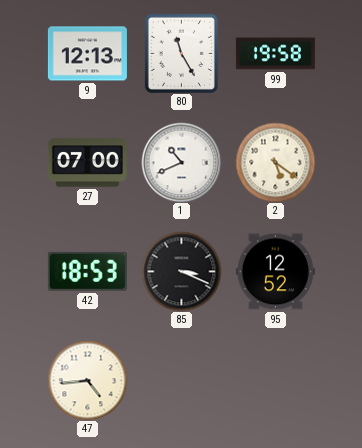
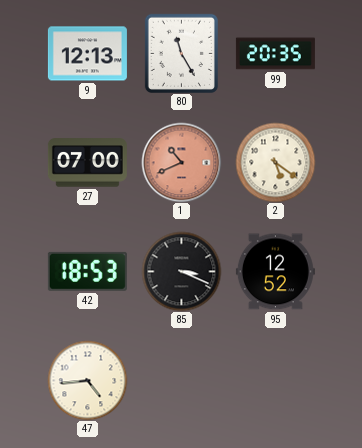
99: 19:58 -> 20:35 (275, 54)
1 dial: white -> salmon (181, 162)
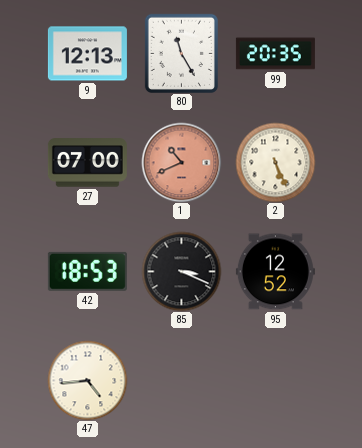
2: 5:21 -> 5:26 (275, 162)
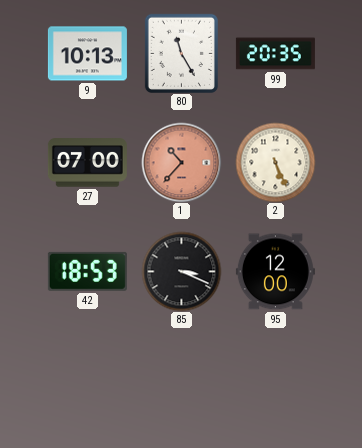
9: 12:13 -> 10:13 (87, 54)
1: 10:41 -> 10:37 (181, 162)
95: 12:52 -> 12:00 (275, 272)
47: 4:44 -> none (87, 380)
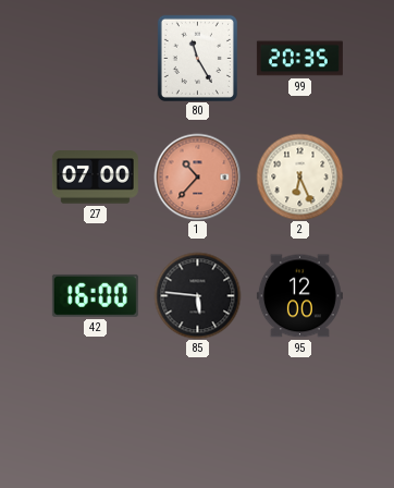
9: 10:13 -> none (87, 54)
2: 5:26 -> 6:26 (299, 176)
42: 18:53 -> 16:00 (95, 295)
85: 3:19 -> 5:46 (197, 295)
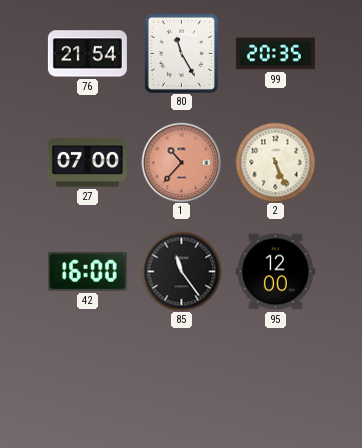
76: none -> 21:54 (87, 54)
2: 6:26 -> 5:26 (275, 162)
85: 5:46 -> 11:24 (181, 271)
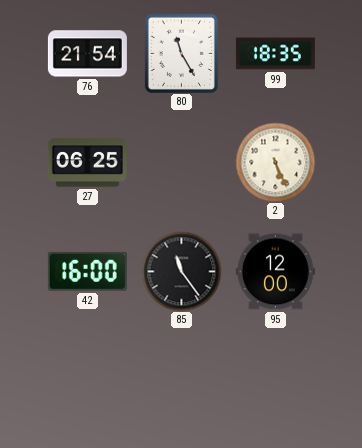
99: 20:35 -> 18:35 (275, 54)
27: 07:00 -> 06:25 (87, 163)
1: 10:37 -> none (181, 162)
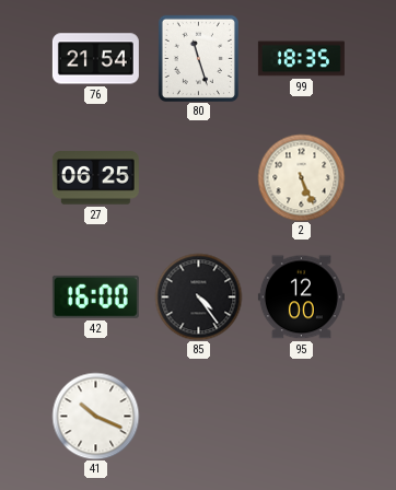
80: 11:25 -> 11:27 (198, 58)
85: 11:24 -> 4:24 (198, 296)
41: none -> 10:19 (95, 416)
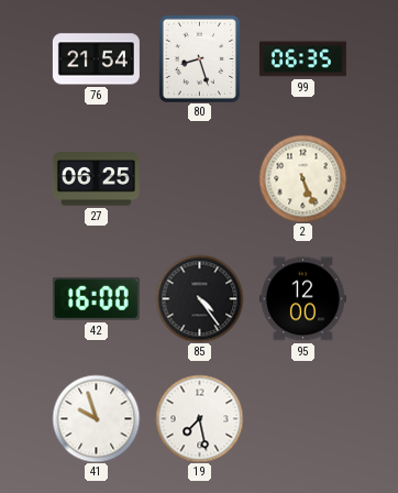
80: 11:27 -> 8:27 (199, 58)
99: 18:35 -> 06:35 (302, 59)
41: 10:19 -> 9:57 (96, 418)
19: none -> 7:28 (199, 418)
